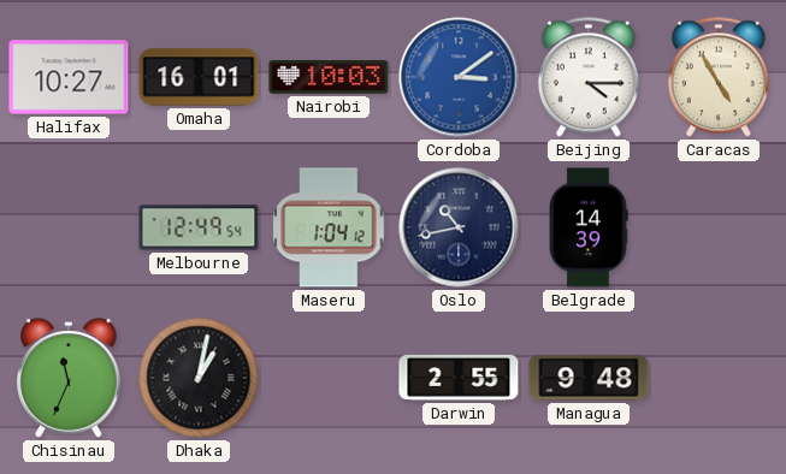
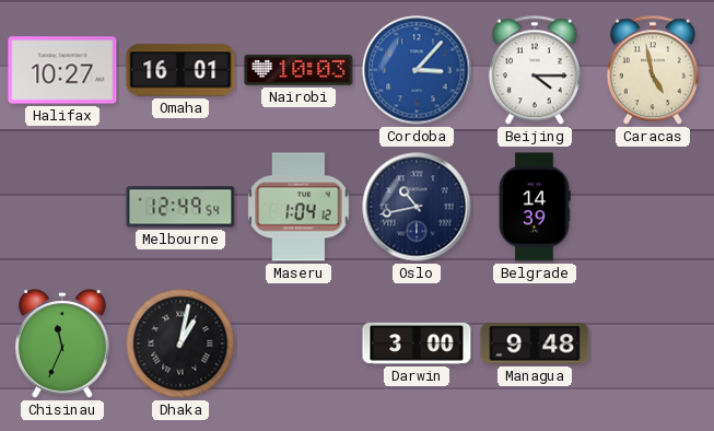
Cordoba: 3:09 -> 3:07 (417, 70)
Caracas: 4:55 -> 4:58 (653, 70)
Darwin: 2:55 -> 3:00 (417, 343)
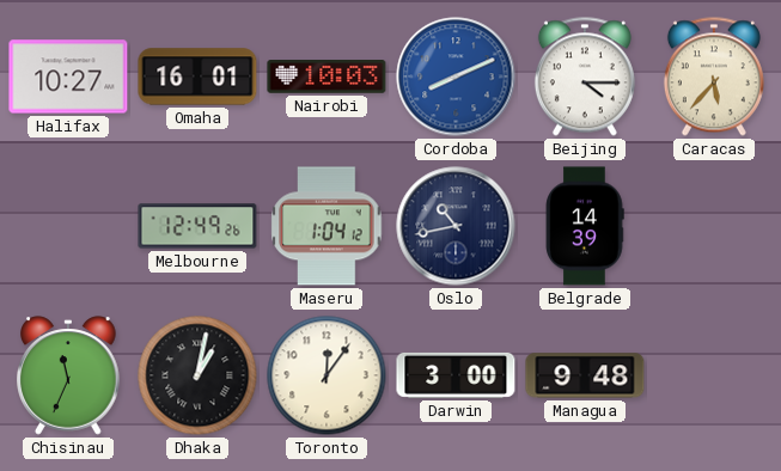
Cordoba: 3:07 -> 8:11 (456, 77)
Caracas: 4:58 -> 5:37 (714, 77)
Melbourne: 12:49:54 -> 12:49:26 (197, 226)
Toronto: none -> 12:06 (327, 375)
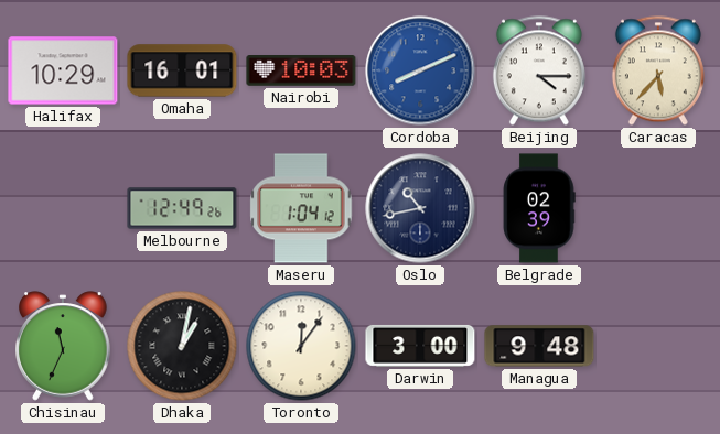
Halifax: 10:27 -> 10:29 (63, 70)
Belgrade: 14:39 -> 02:39 (539, 208)
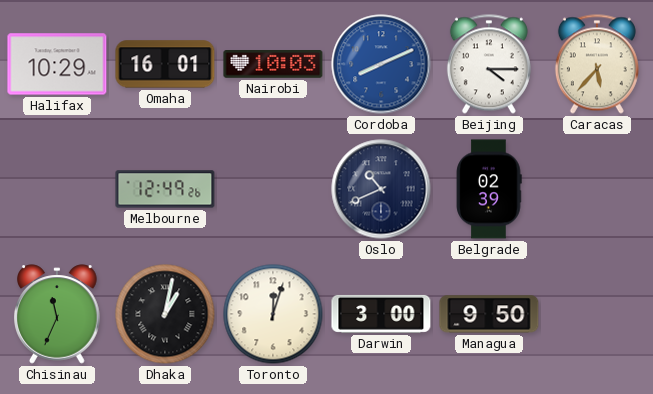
Maseru: 1:04 -> none (301, 208)
Oslo: 10:43 -> 10:41 (381, 189)
Toronto: 12:06 -> 12:03 (273, 314)
Managua: 9:48 -> 9:50 (489, 314)
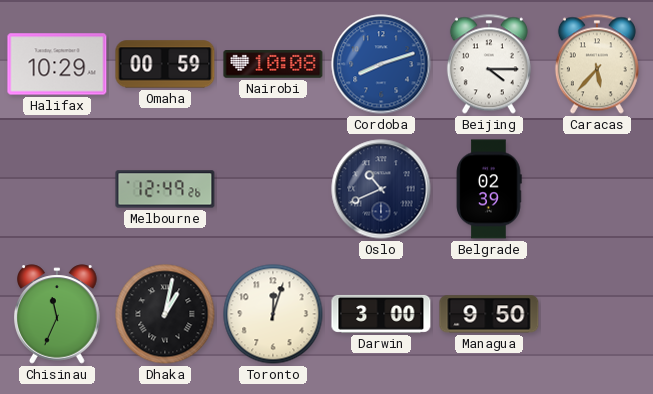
Omaha: 16:01 -> 00:59 (165, 64)
Nairobi: 10:03 -> 10:08 (273, 65)
Cordoba: 8:11 -> 8:12 (381, 64)
